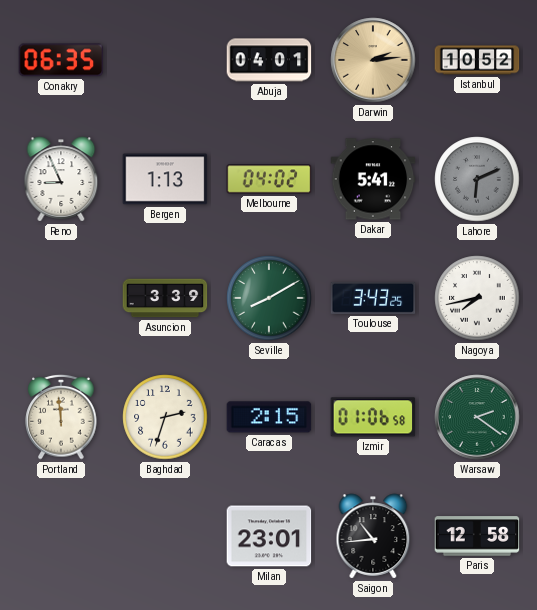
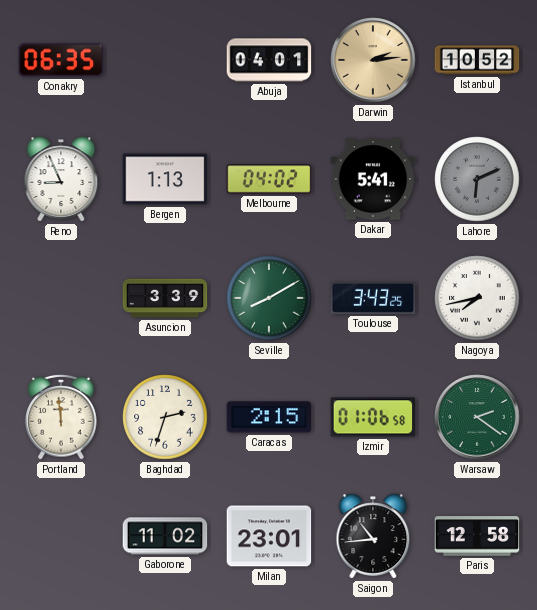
Gaborone: none -> 11:02 (165, 536)
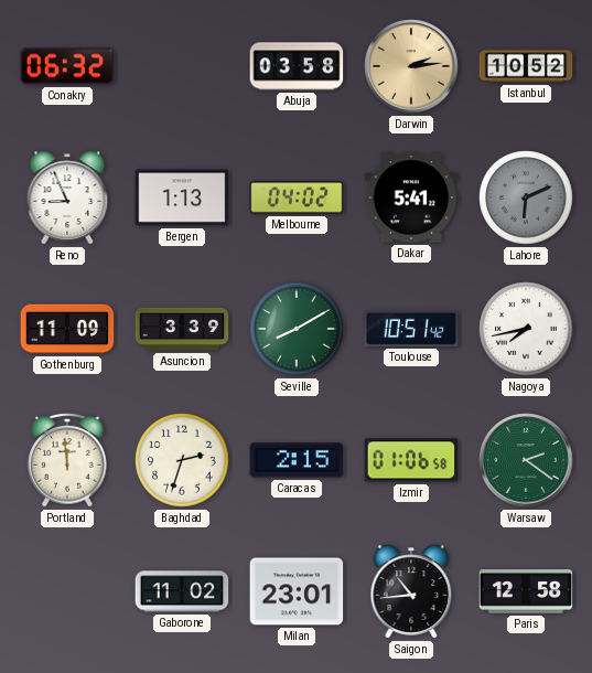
Conakry: 06:35 -> 06:32 (67, 66)
Abuja: 04:01 -> 03:58 (297, 66)
Gothenburg: none -> 11:09 (67, 329)
Toulouse: 3:43 -> 10:51 (411, 329)
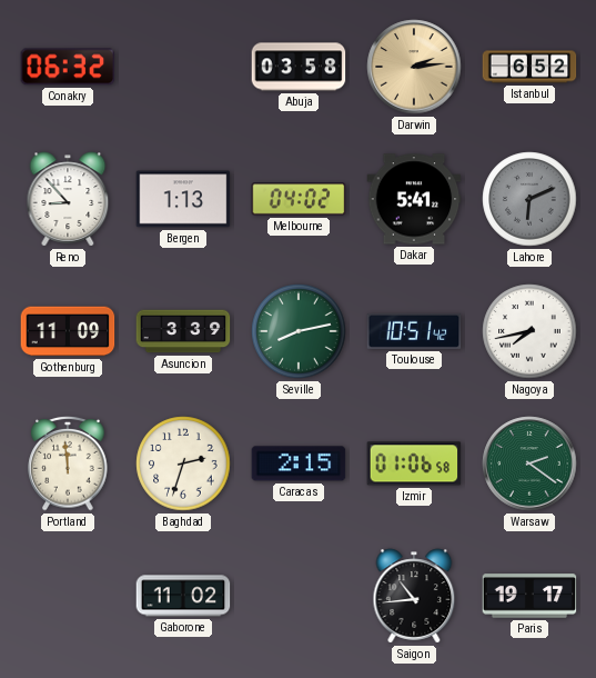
Istanbul: 10:52 -> 6:52 (529, 67)
Reno: 8:56 -> 8:53 (68, 199)
Seville: 8:10 -> 8:13 (299, 331)
Milan: 23:01 -> none (297, 591)
Paris: 12:58 -> 19:17 (529, 596)
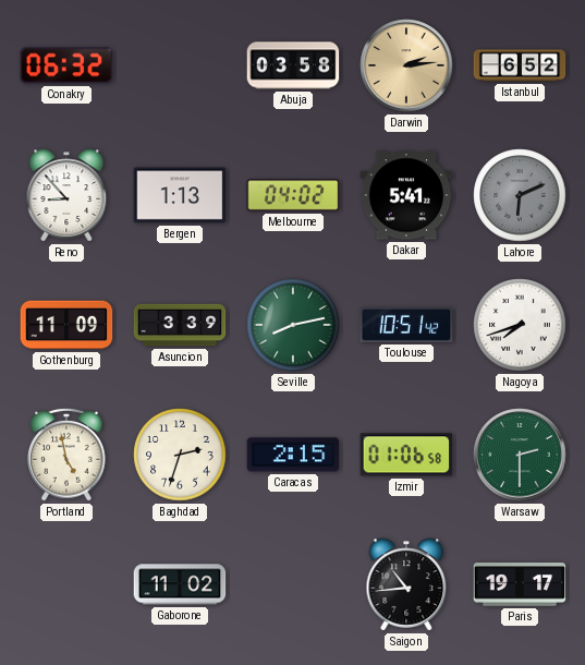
Nagoya: 7:43 -> 7:42 (520, 325)
Portland: 11:59 -> 4:58 (66, 456)
Warsaw: 2:21 -> 2:30 (520, 455)
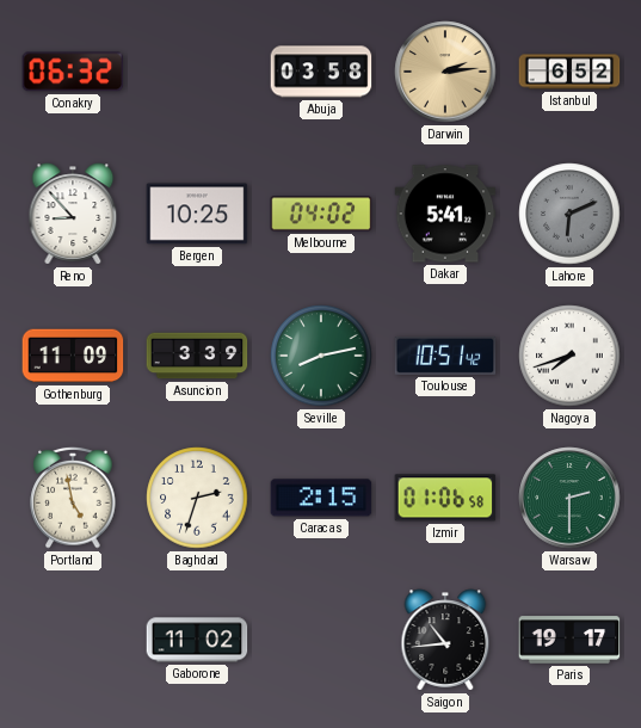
Bergen: 1:13 -> 10:25 (197, 214)
